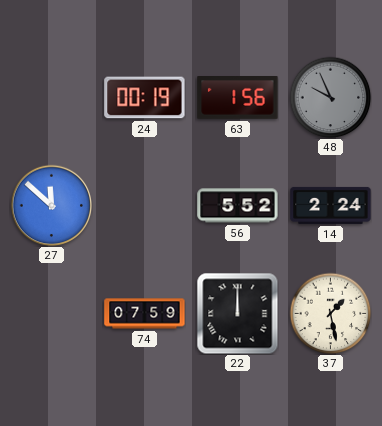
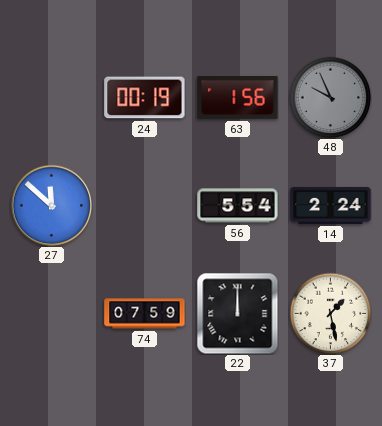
56: 5:52 -> 5:54 (238, 206)
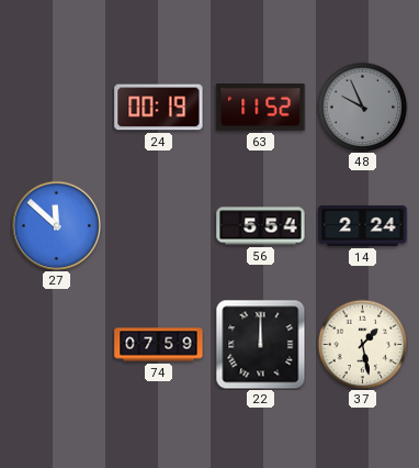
63: 1:56 -> 11:52 (261, 108)
